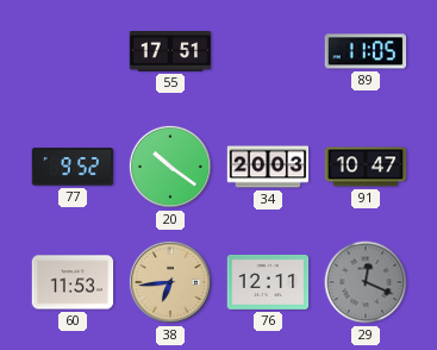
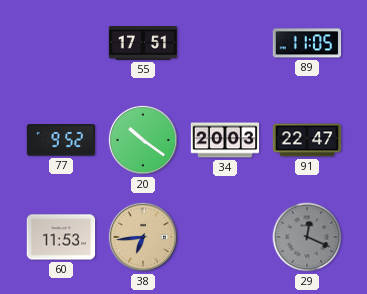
91: 10:47 -> 22:47 (307, 140)
76: 12:11 -> none (268, 282)
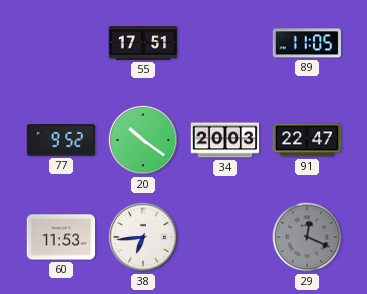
38 dial: champagne -> white (143, 237)
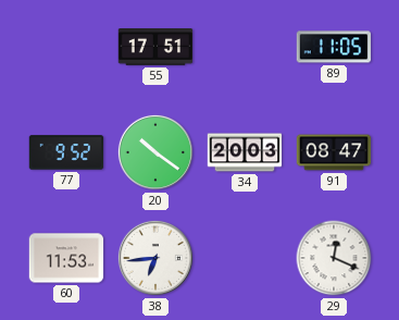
91: 22:47 -> 08:47 (334, 152)
29 dial: grey -> white (334, 258)
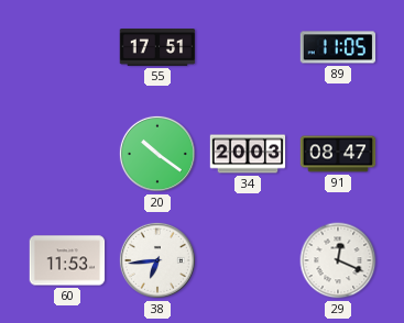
77: 9:52 -> none (66, 152)
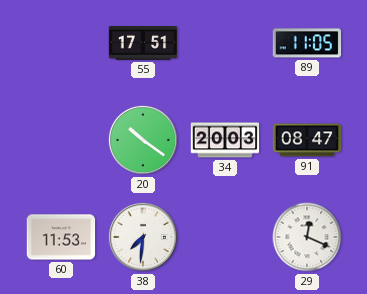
38: 6:44 -> 7:31 (143, 237)
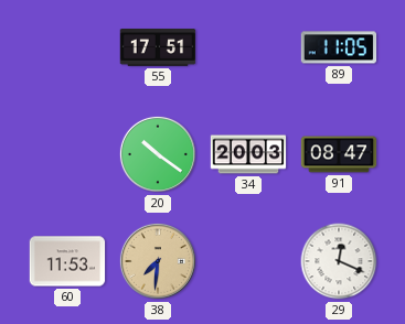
38 dial: white -> champagne (158, 261)
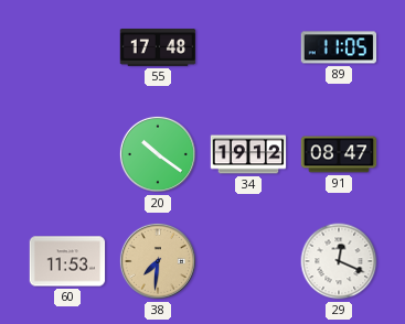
55: 17:51 -> 17:48 (158, 47)
34: 20:03 -> 19:12 (248, 154)
